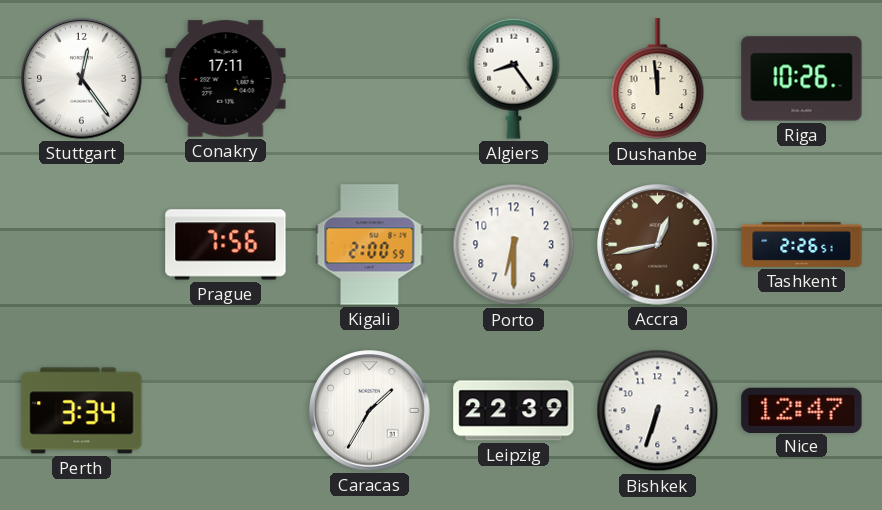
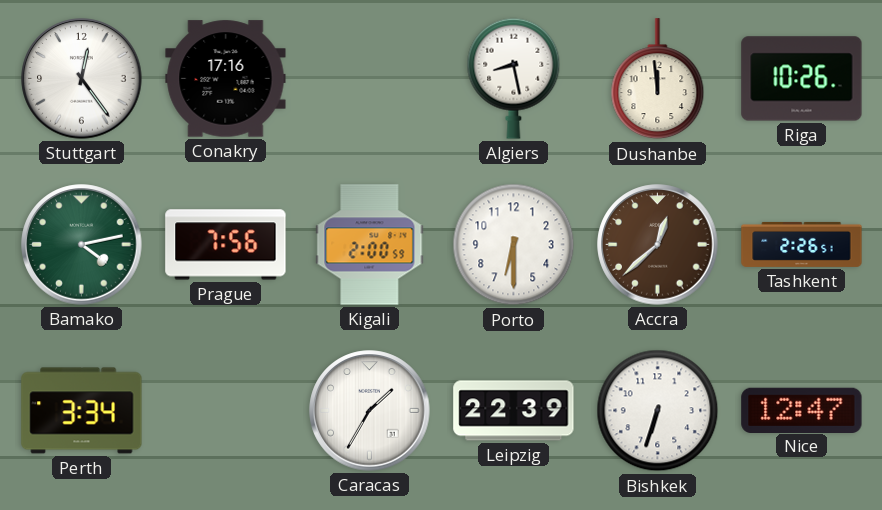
Conakry: 17:11 -> 17:16 (226, 79)
Algiers: 8:24 -> 8:28 (514, 78)
Bamako: none -> 4:13 (82, 245)
Accra: 12:43 -> 12:38 (658, 245)
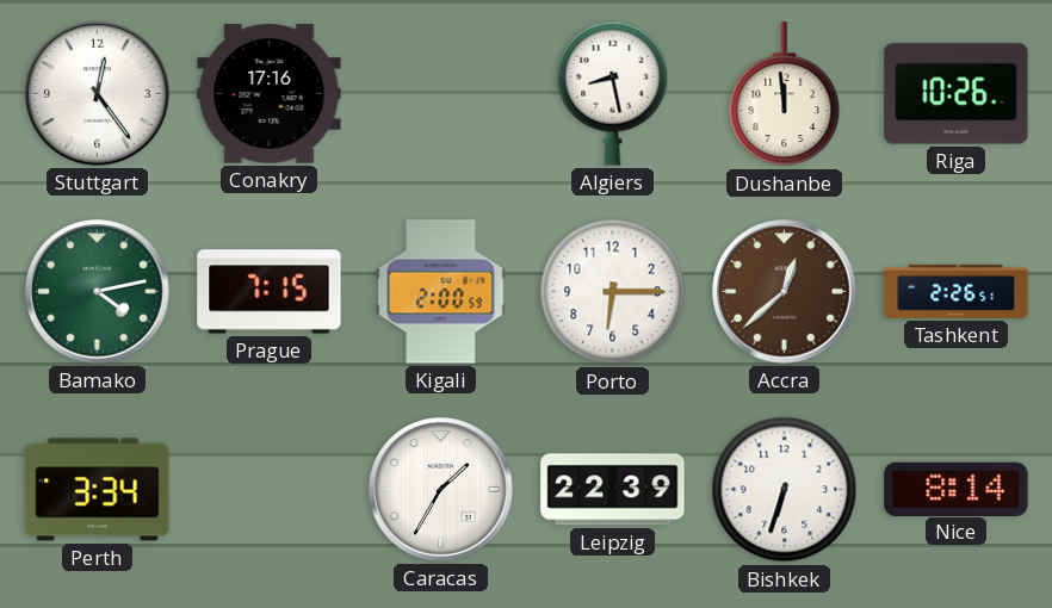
Prague: 7:56 -> 7:15 (270, 292)
Porto: 6:30 -> 6:15 (613, 292)
Nice: 12:47 -> 8:14 (957, 489)
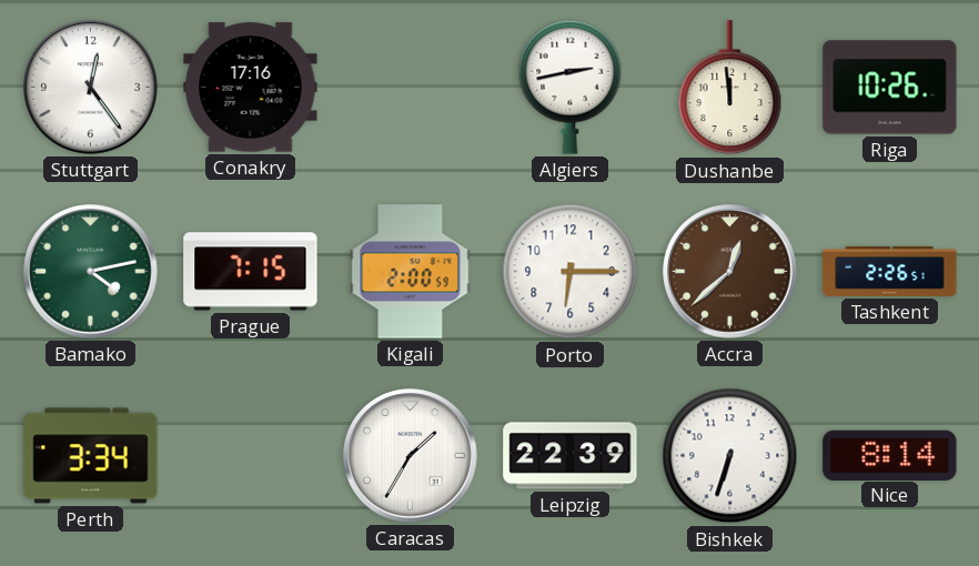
Algiers: 8:28 -> 2:43 (571, 87)
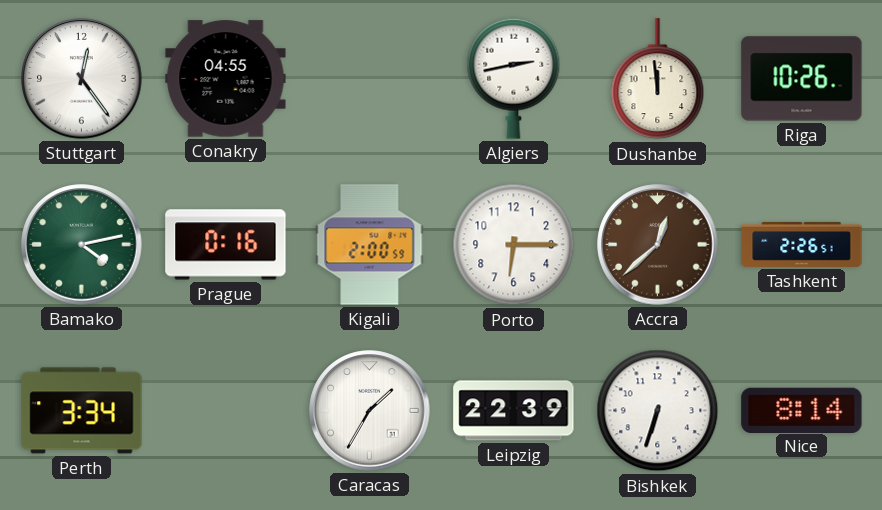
Conakry: 17:16 -> 04:55 (226, 79)
Prague: 7:15 -> 0:16 (226, 245)
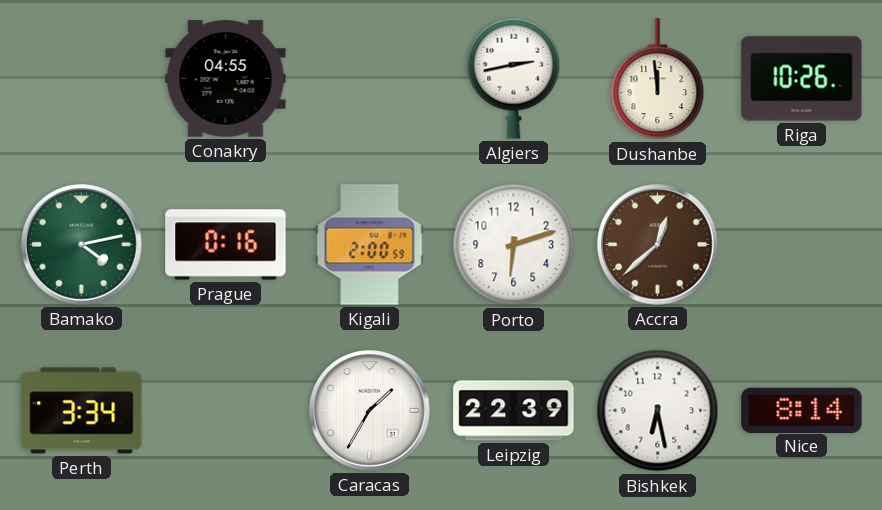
Stuttgart: 12:24 -> none (82, 79)
Porto: 6:15 -> 6:12 (514, 245)
Tashkent: 2:26 -> none (802, 244)
Bishkek: 6:33 -> 6:28 (658, 411)
